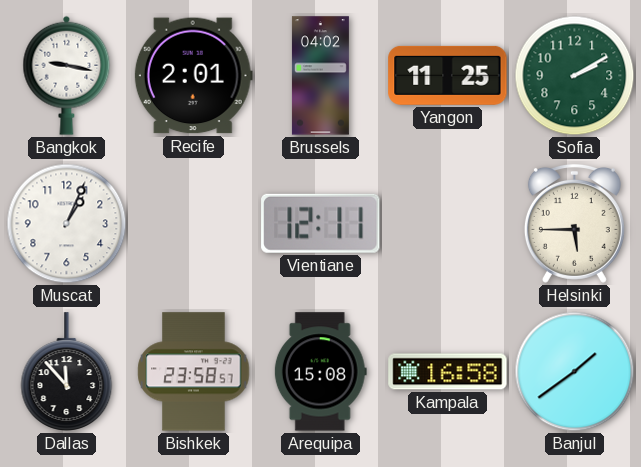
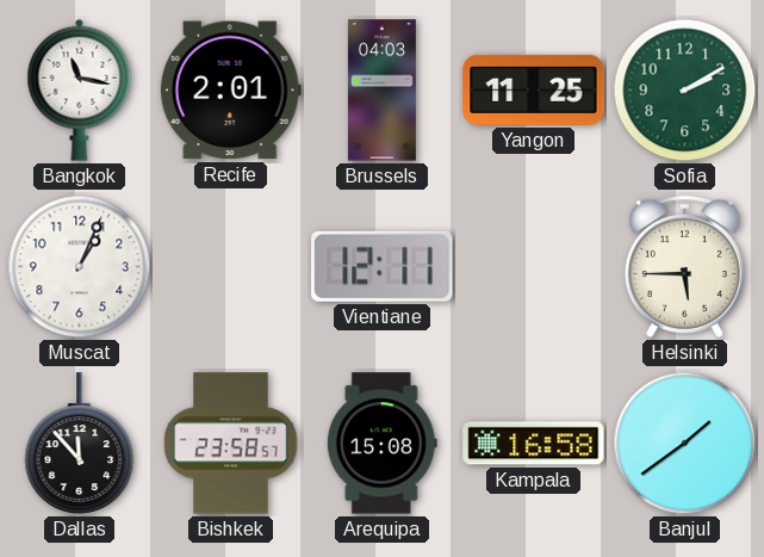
Bangkok: 9:17 -> 11:17 (80, 89)
Brussels: 04:02 -> 04:03 (381, 91)
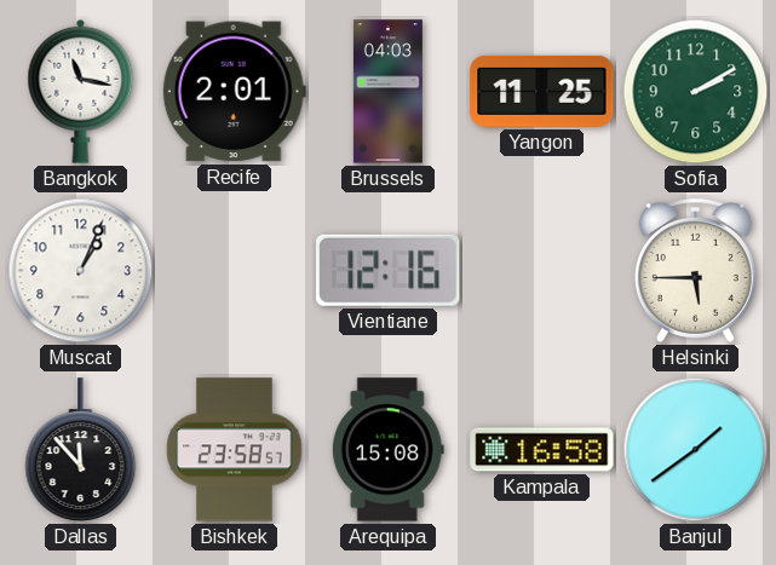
Vientiane: 12:11 -> 12:16 (389, 270)
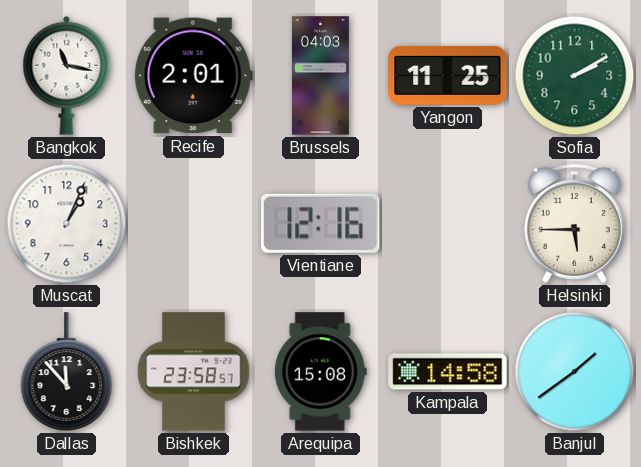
Kampala: 16:58 -> 14:58 (448, 372)
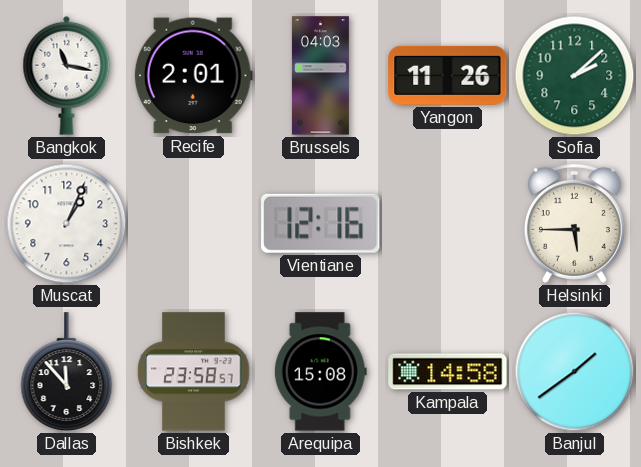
Yangon: 11:25 -> 11:26 (448, 75)
Sofia: 2:10 -> 2:08 (575, 76)
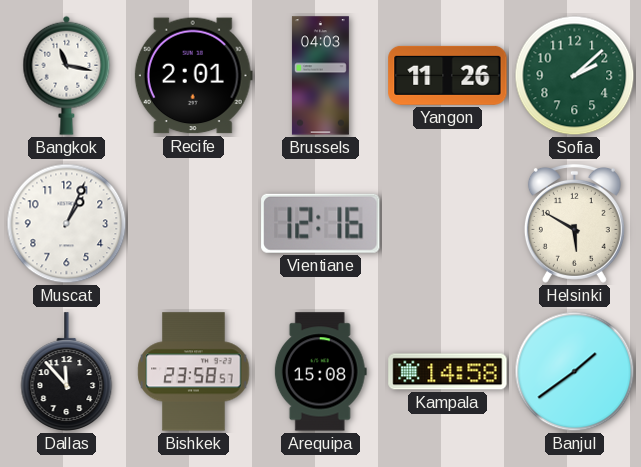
Helsinki: 5:45 -> 5:50 (574, 223)
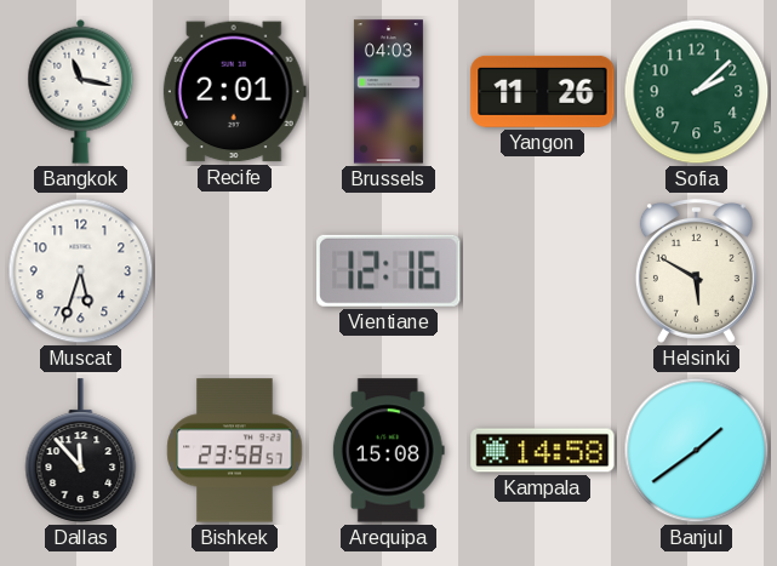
Muscat: 1:04 -> 5:33 (81, 271)
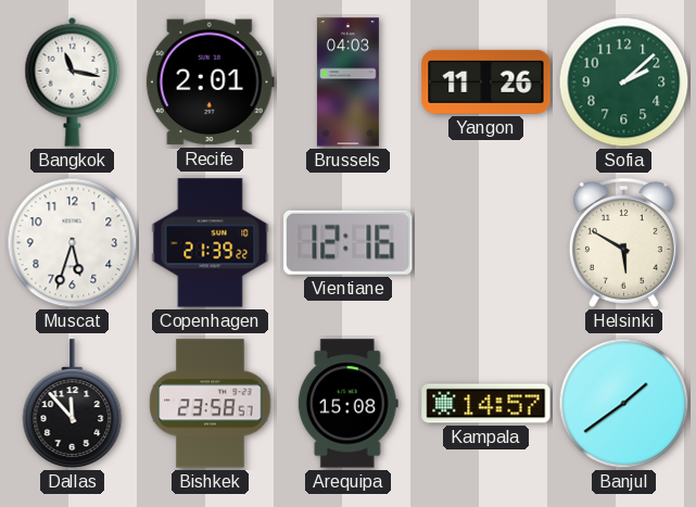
Copenhagen: none -> 21:39 (211, 243)
Kampala: 14:58 -> 14:57 (486, 404)
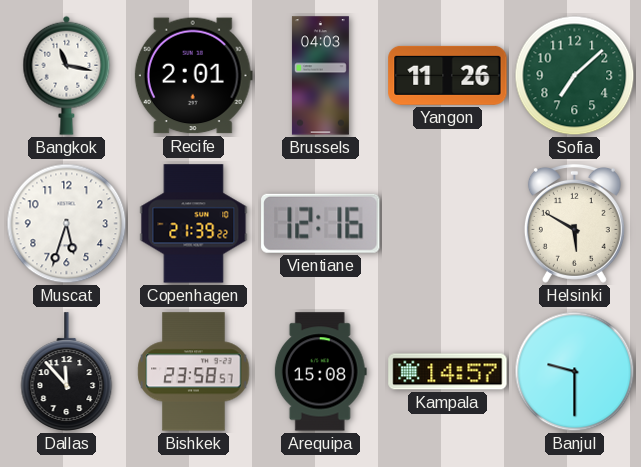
Sofia: 2:08 -> 7:08 (575, 76)
Banjul: 1:39 -> 9:30 (575, 372)
